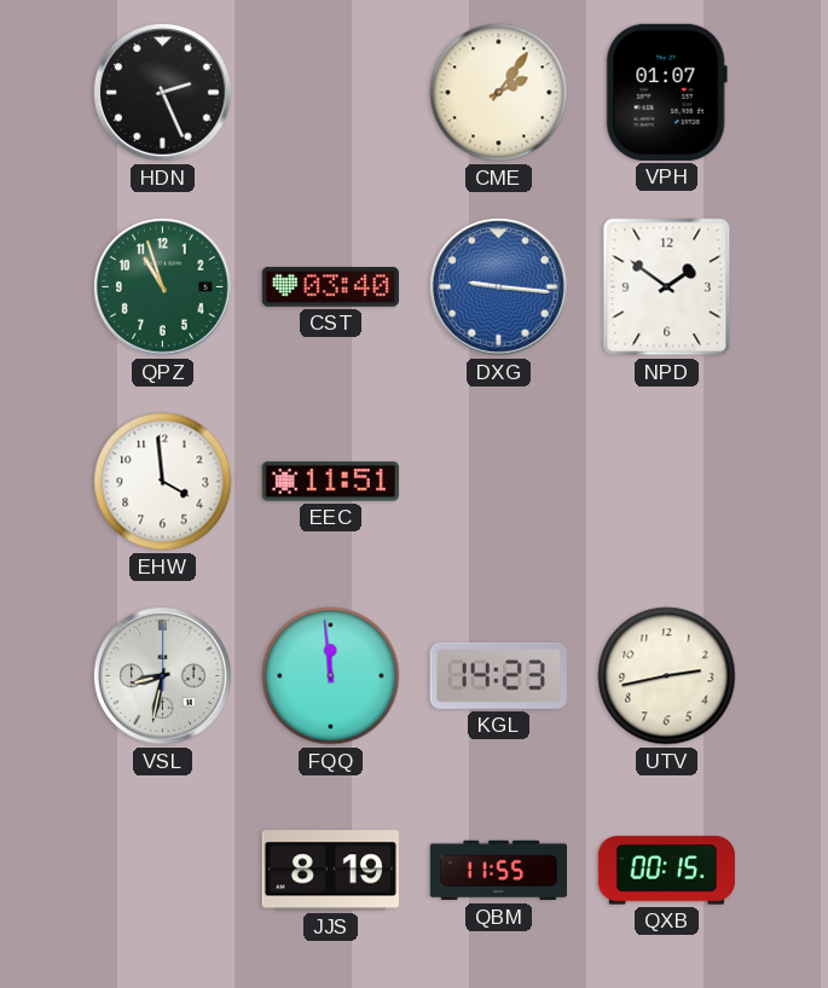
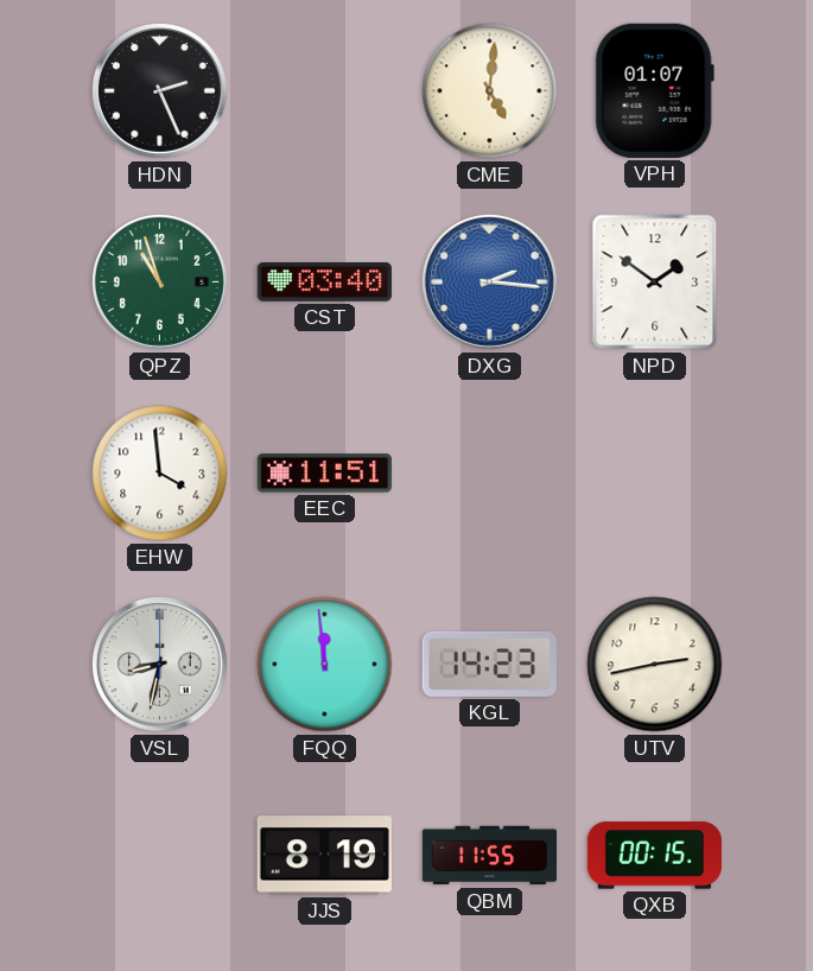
CME: 2:06 -> 5:01 (490, 91)
DXG: 9:16 -> 2:16 (490, 283)
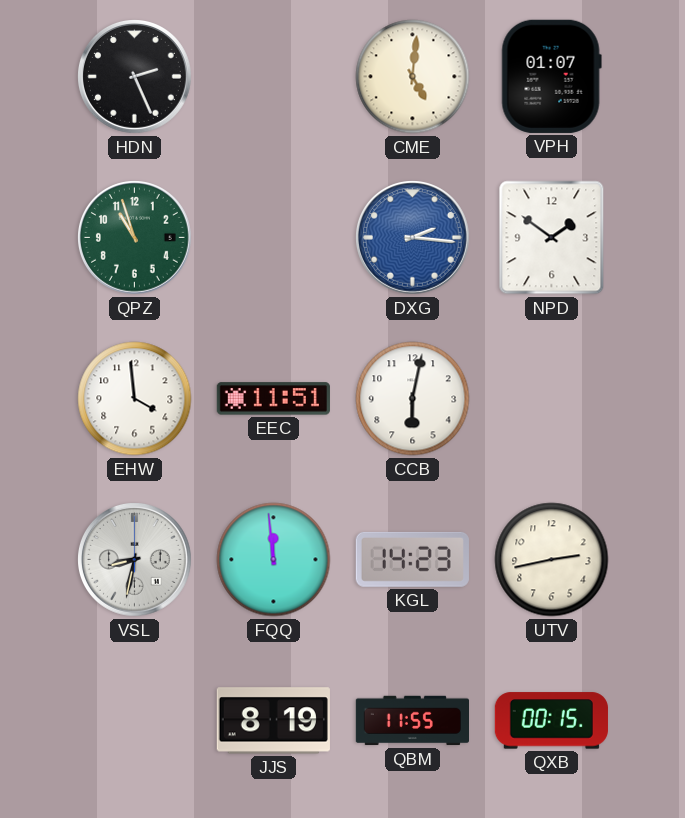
CST: 03:40 -> none (324, 283)
CCB: none -> 6:02 (413, 399)
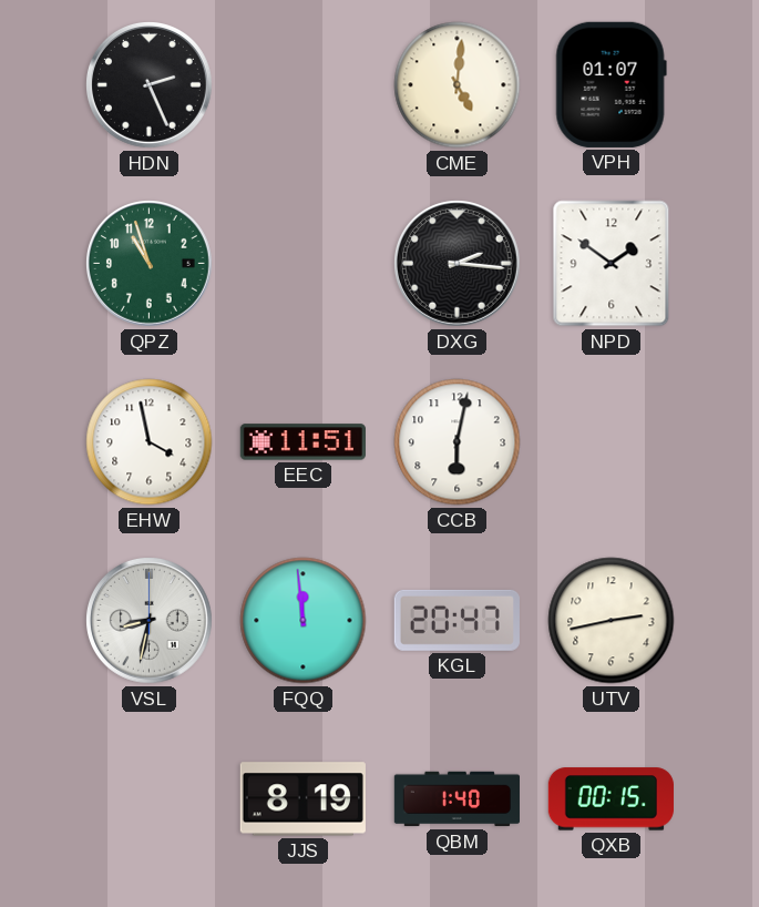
DXG dial: blue -> black (458, 264)
EHW: 3:59 -> 3:58 (150, 442)
KGL: 14:23 -> 20:47 (457, 620)
QBM: 11:55 -> 1:40 (457, 799)
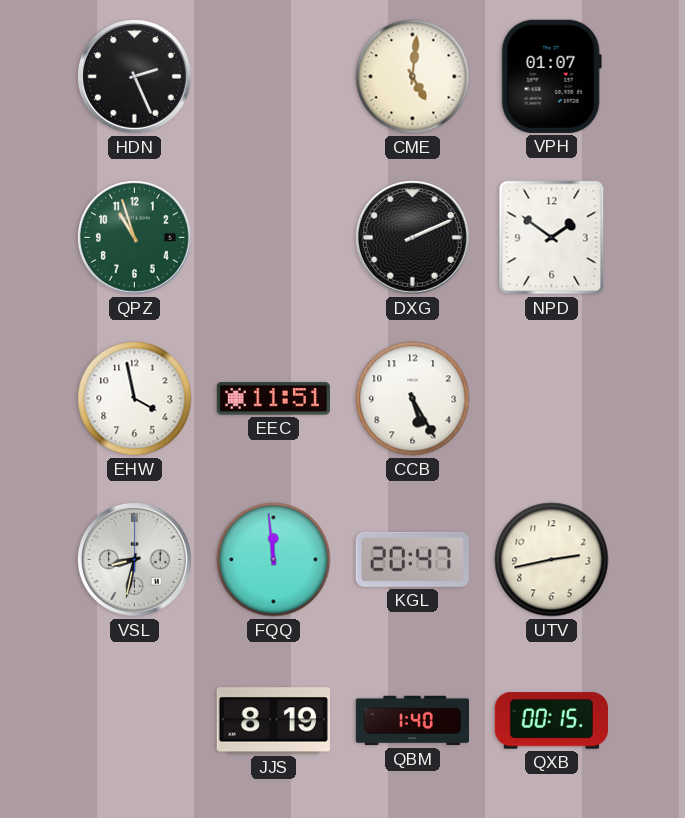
DXG: 2:16 -> 2:11 (413, 238)
CCB: 6:02 -> 5:25 (413, 399)
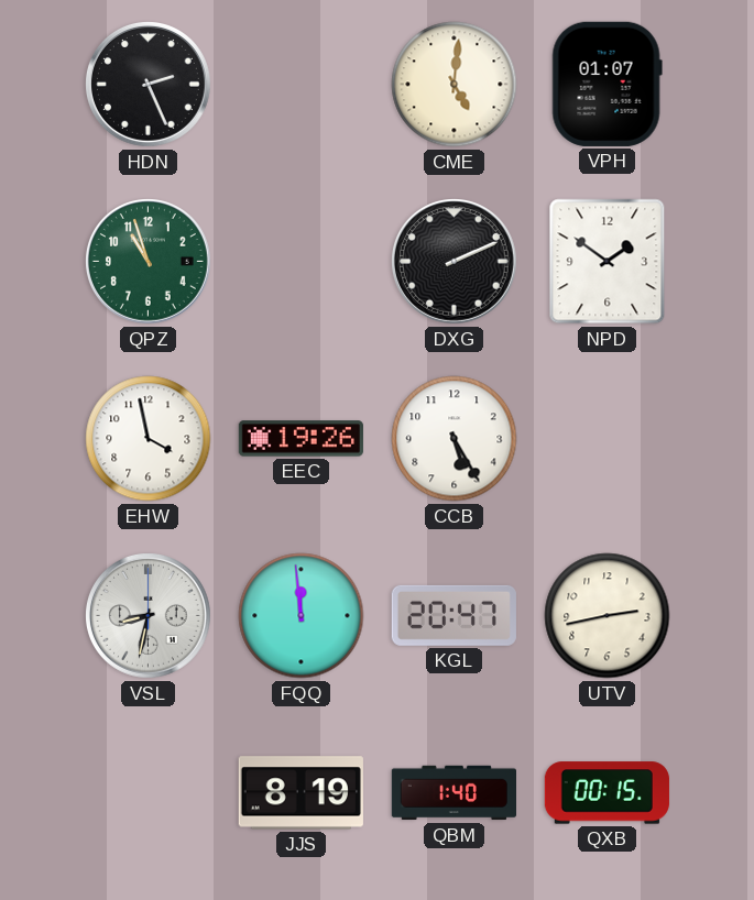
EEC: 11:51 -> 19:26 (300, 439)
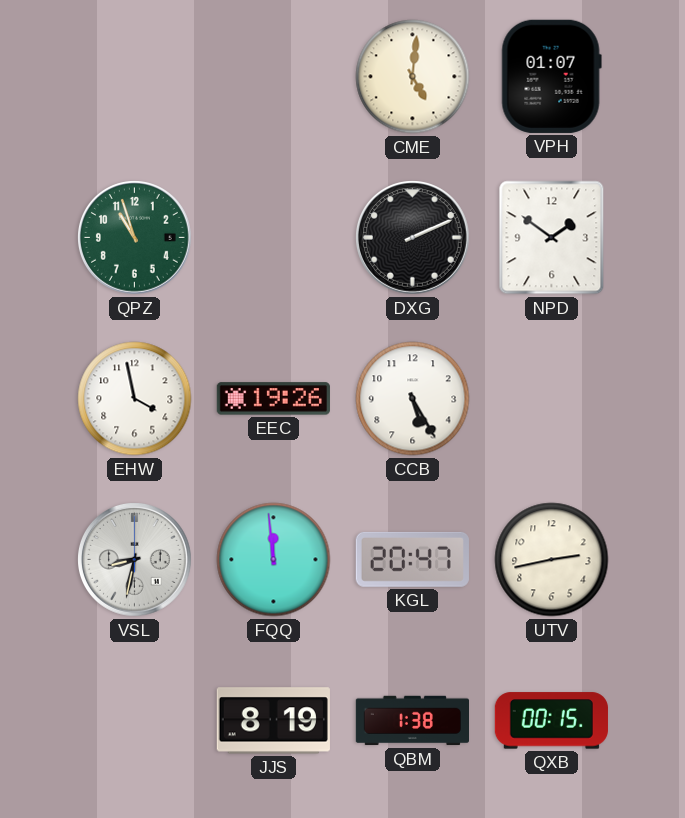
HDN: 2:26 -> none (149, 85)
QBM: 1:40 -> 1:38 (412, 721)
